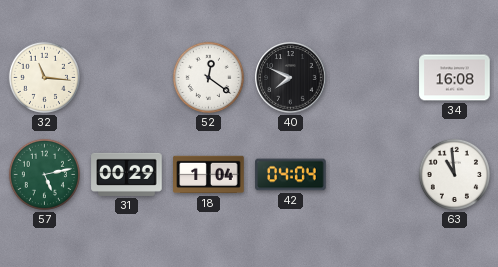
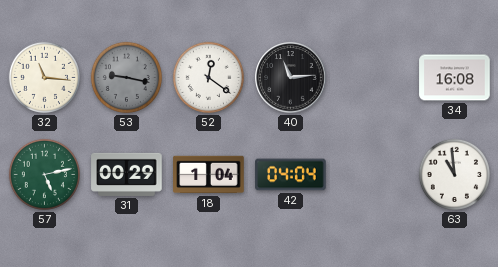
53: none -> 9:17 (126, 77)
40: 7:49 -> 11:14 (291, 78)
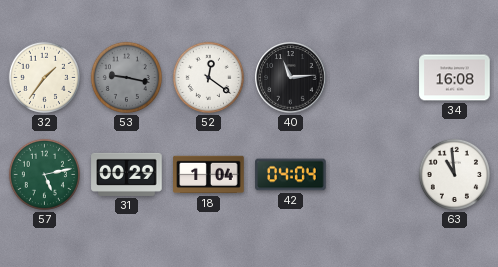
32: 11:16 -> 1:36 (44, 77)
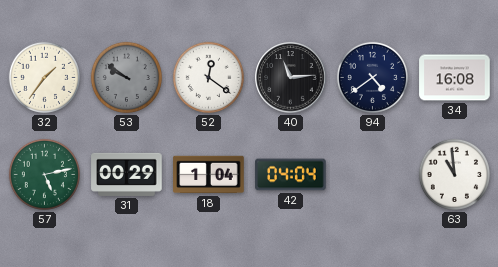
53: 9:17 -> 9:51 (126, 77)
94: none -> 4:39 (372, 77)
